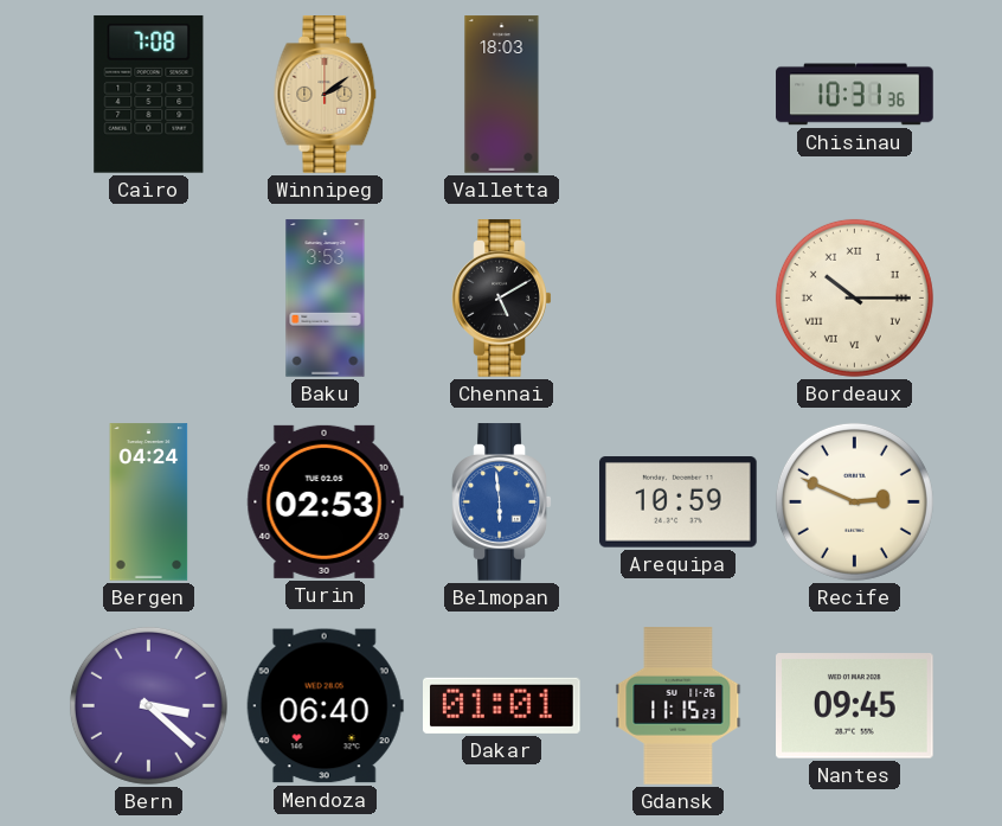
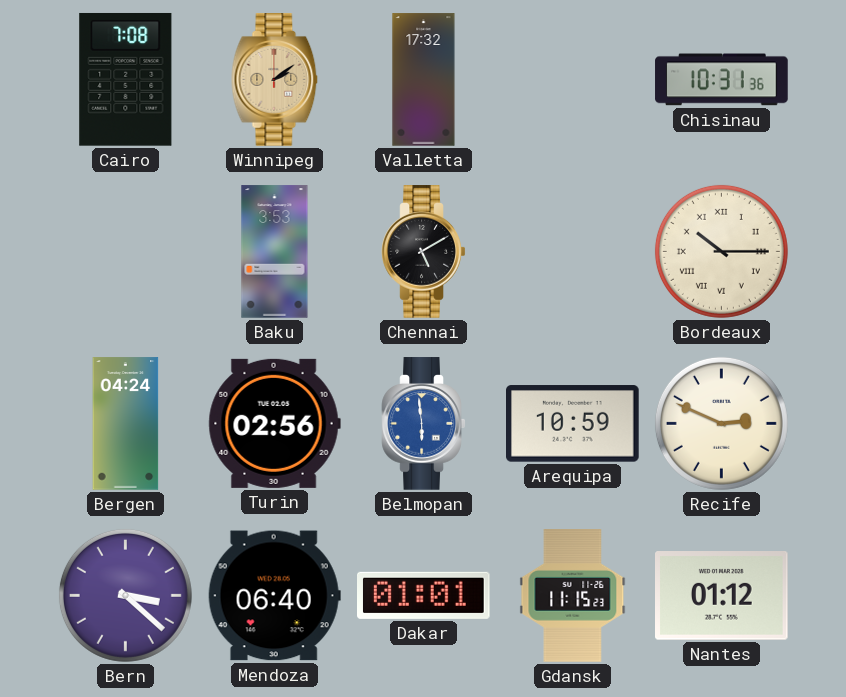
Valletta: 18:03 -> 17:32 (424, 80)
Turin: 02:53 -> 02:56 (274, 423)
Nantes: 09:45 -> 01:12 (722, 596)
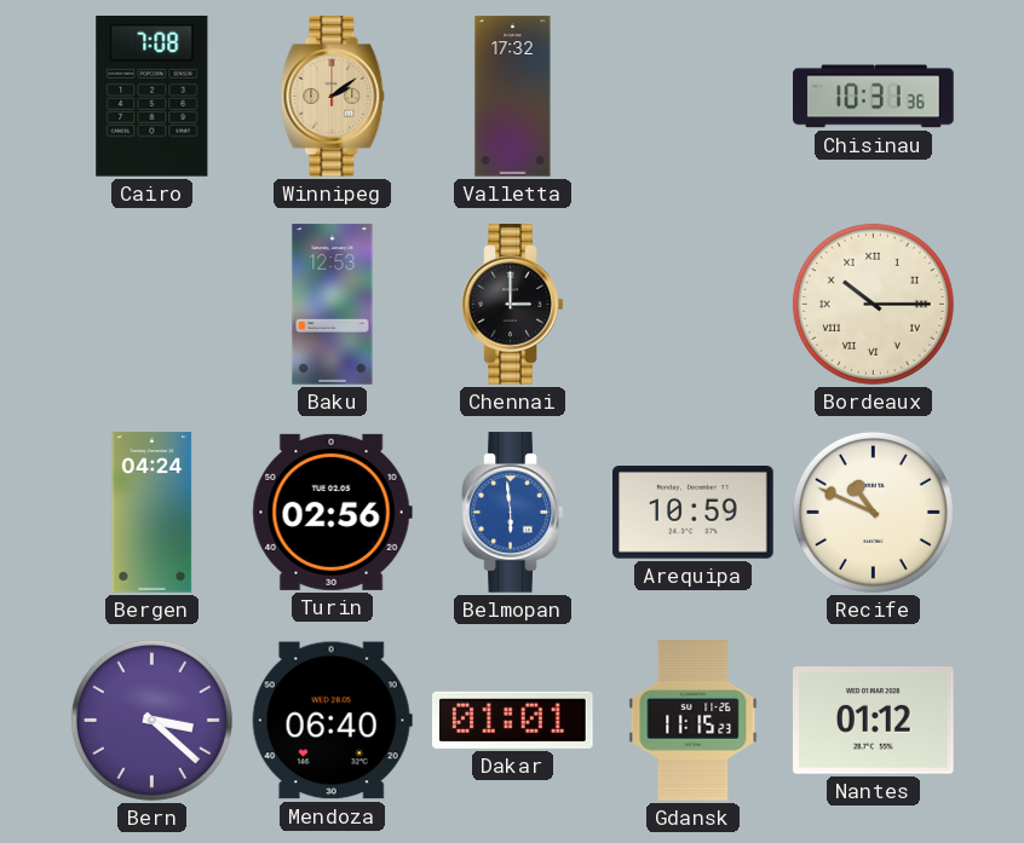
Baku: 3:53 -> 12:53 (333, 305)
Chennai: 5:10 -> 3:00 (513, 305)
Recife: 2:49 -> 10:49 (873, 512)
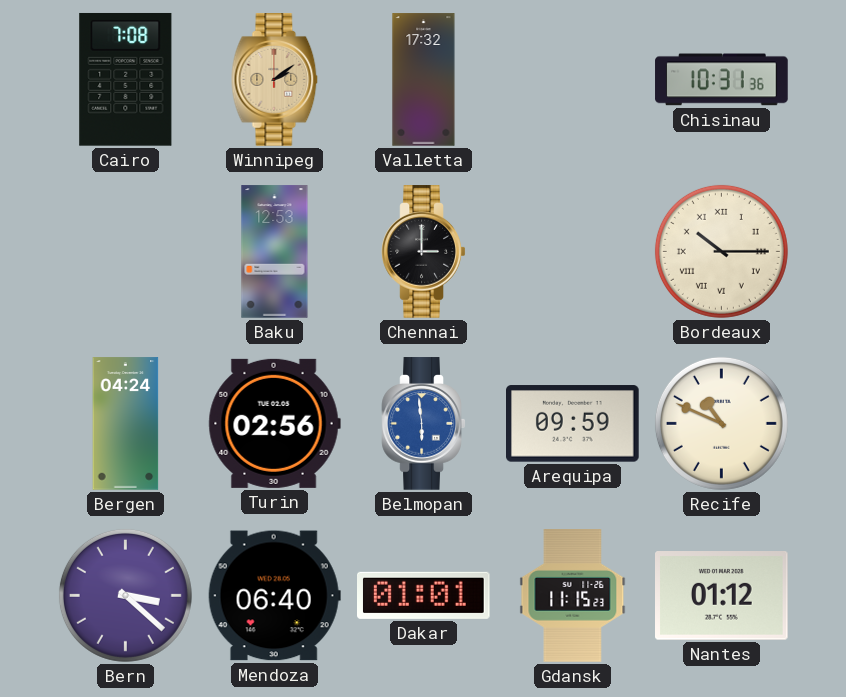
Arequipa: 10:59 -> 09:59 (573, 424)
